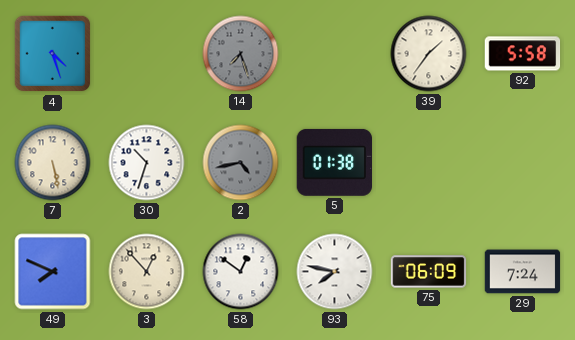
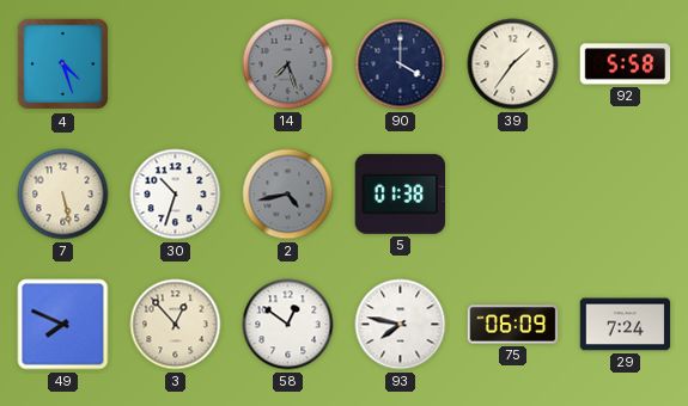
90: none -> 4:00 (401, 64)
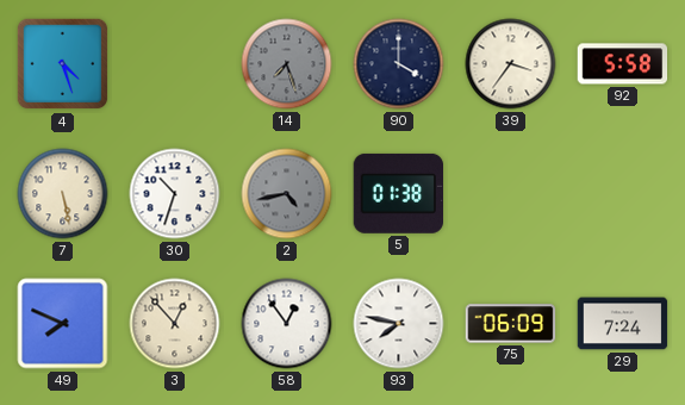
39: 1:36 -> 3:36 (511, 64)
58: 12:51 -> 12:54 (287, 324)
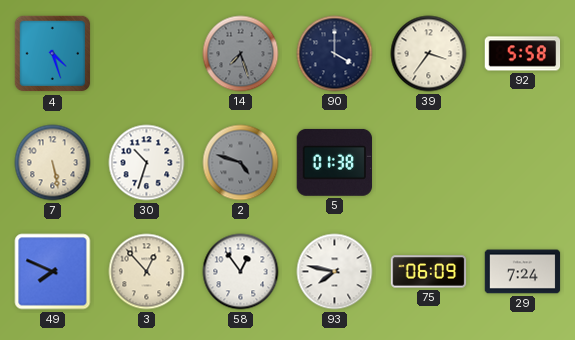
2: 4:43 -> 4:48 (241, 163)
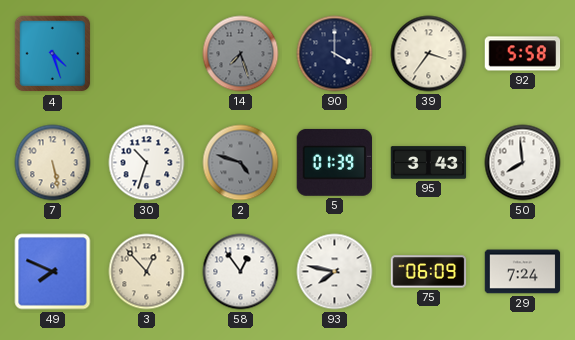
5: 01:38 -> 01:39 (334, 162)
95: none -> 3:43 (429, 163)
50: none -> 7:59 (523, 163)
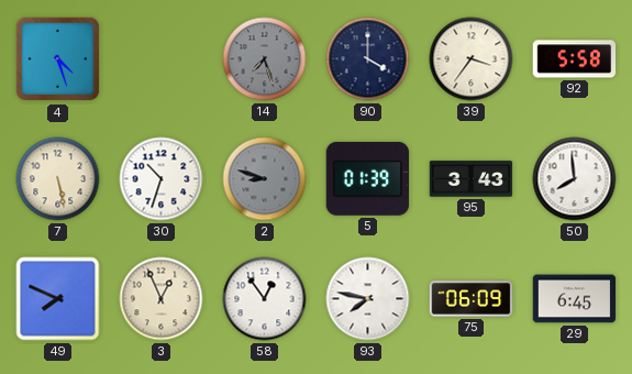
2: 4:48 -> 8:48 (265, 179)
3: 12:53 -> 12:56 (162, 299)
29: 7:24 -> 6:45 (575, 299)
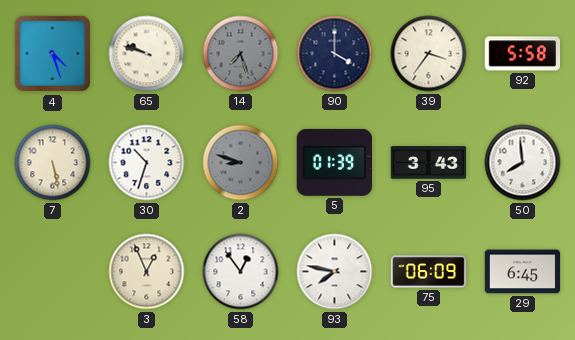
65: none -> 9:48 (147, 54)
49: 7:49 -> none (58, 299)
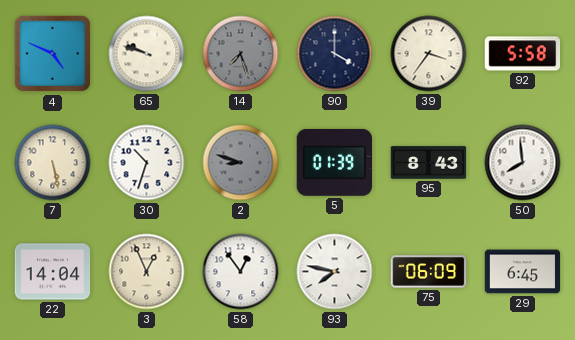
4: 4:27 -> 4:49 (53, 54)
95: 3:43 -> 8:43 (429, 163)
22: none -> 14:04 (53, 272)
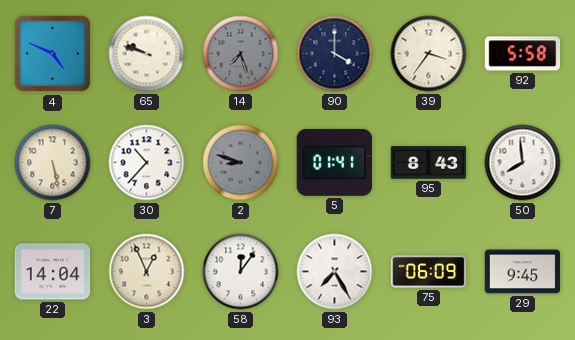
30: 10:33 -> 10:37 (147, 163)
5: 01:39 -> 01:41 (334, 162)
58: 12:54 -> 12:06 (241, 272)
93: 7:47 -> 7:25 (335, 272)
29: 6:45 -> 9:45 (523, 272)
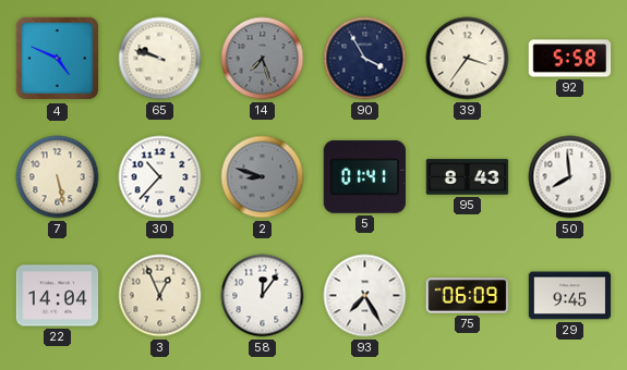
90: 4:00 -> 3:55 (365, 59)
